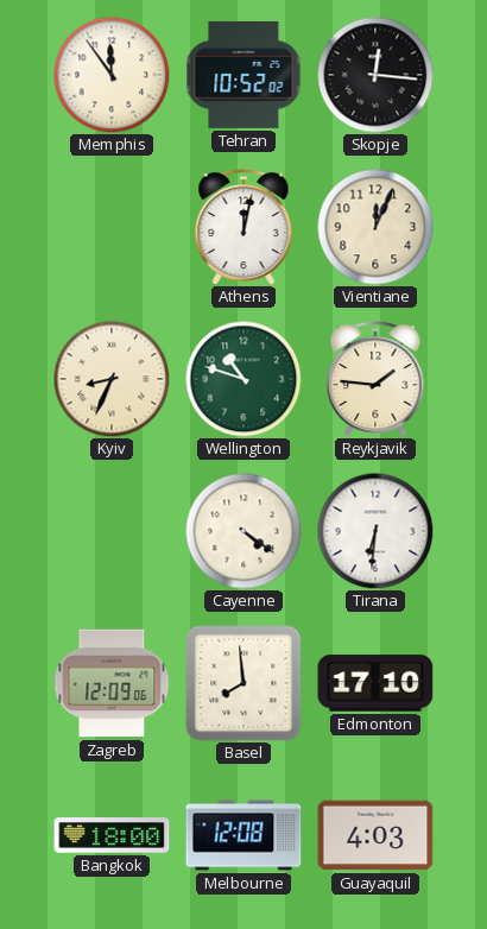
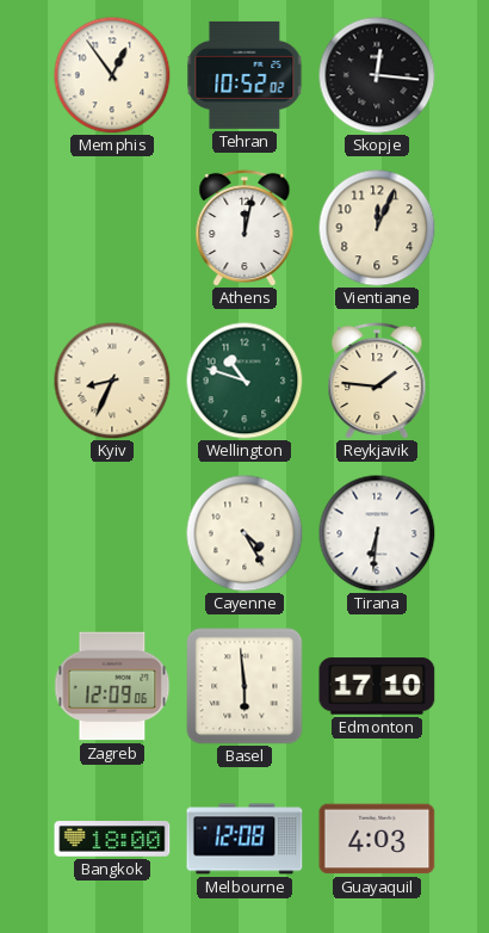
Memphis: 11:54 -> 12:54 (112, 75)
Cayenne: 4:21 -> 4:25 (244, 533)
Basel: 7:59 -> 5:59 (244, 686)
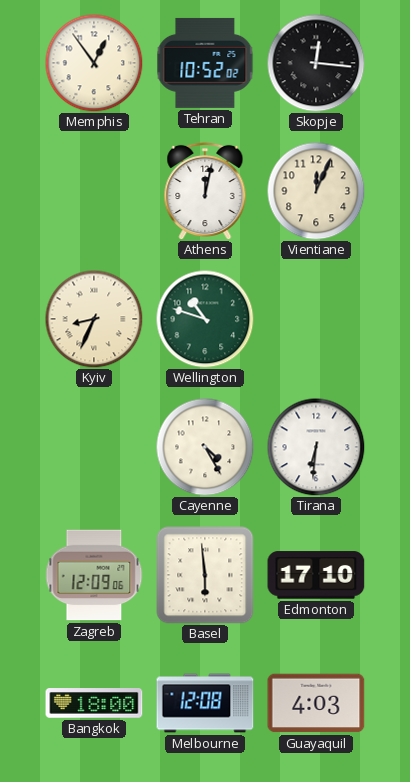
Reykjavik: 1:46 -> none (377, 381)
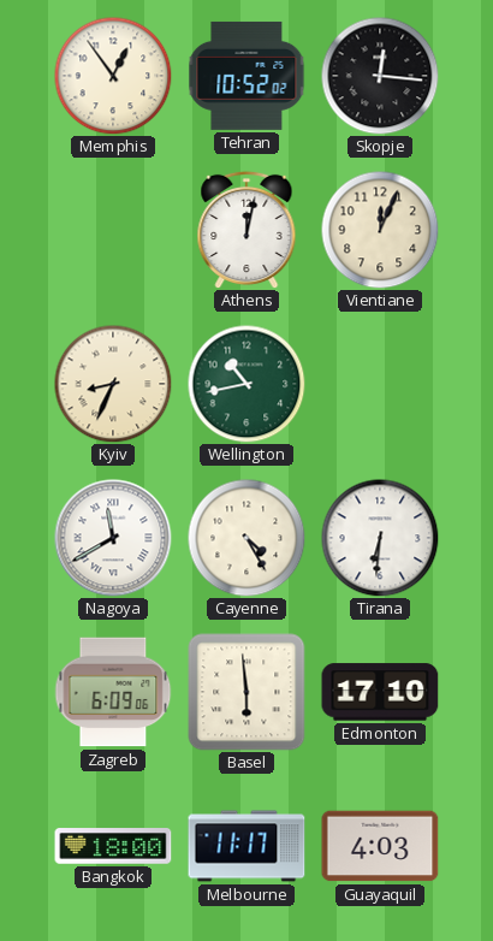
Wellington: 10:48 -> 10:43 (246, 384)
Nagoya: none -> 11:40 (113, 538)
Zagreb: 12:09 -> 6:09 (113, 692)
Melbourne: 12:08 -> 11:17 (246, 846)
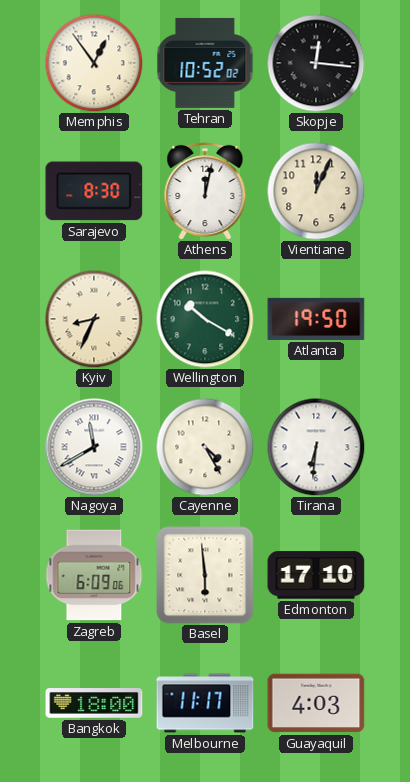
Sarajevo: none -> 8:30 (94, 191)
Wellington: 10:43 -> 10:20 (205, 319)
Atlanta: none -> 19:50 (316, 319)
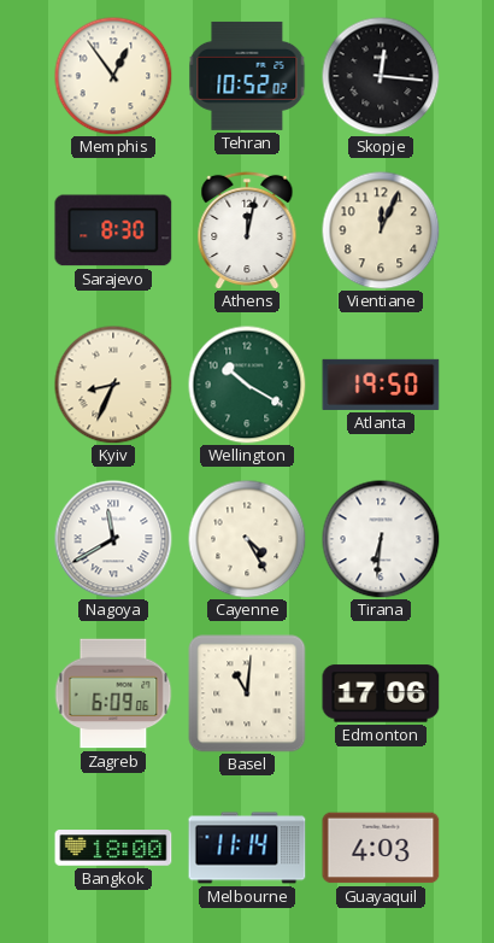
Basel: 5:59 -> 11:01 (247, 693)
Edmonton: 17:10 -> 17:06 (381, 693)
Melbourne: 11:17 -> 11:14 (247, 848)
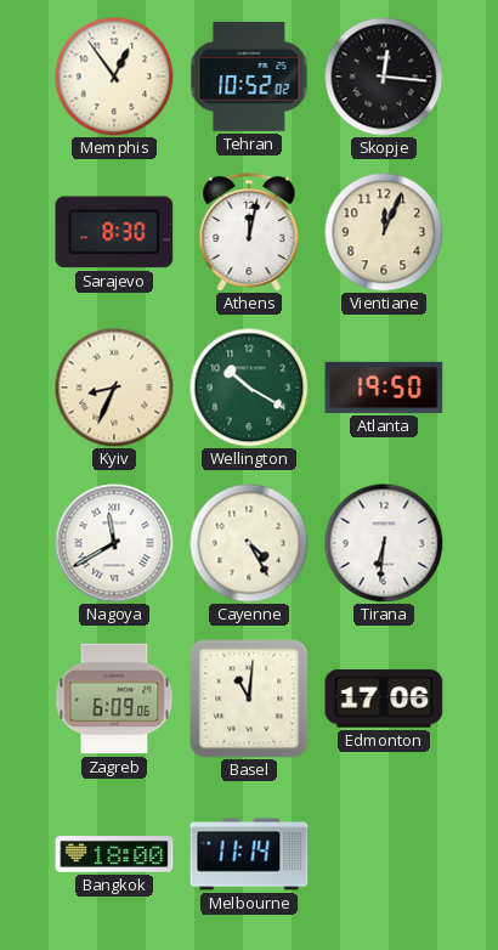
Guayaquil: 4:03 -> none (381, 848)
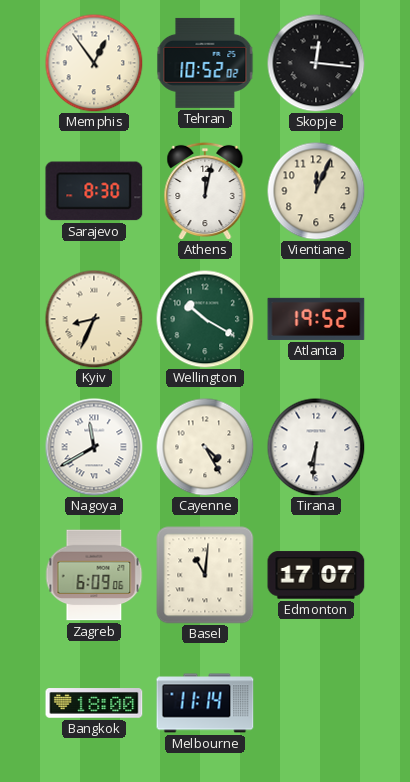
Atlanta: 19:50 -> 19:52 (316, 319)
Edmonton: 17:06 -> 17:07 (316, 575)
